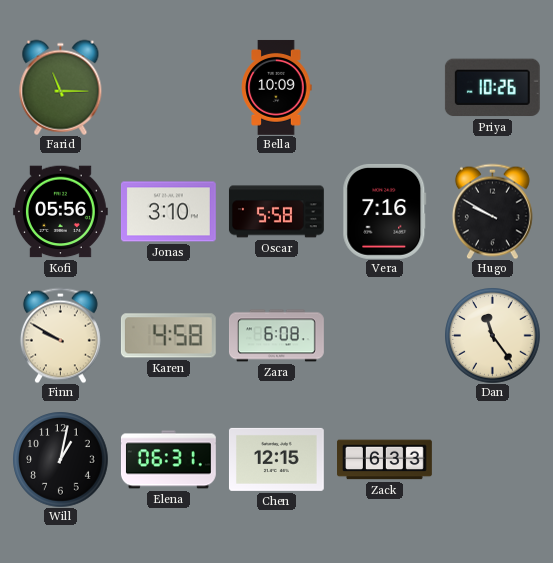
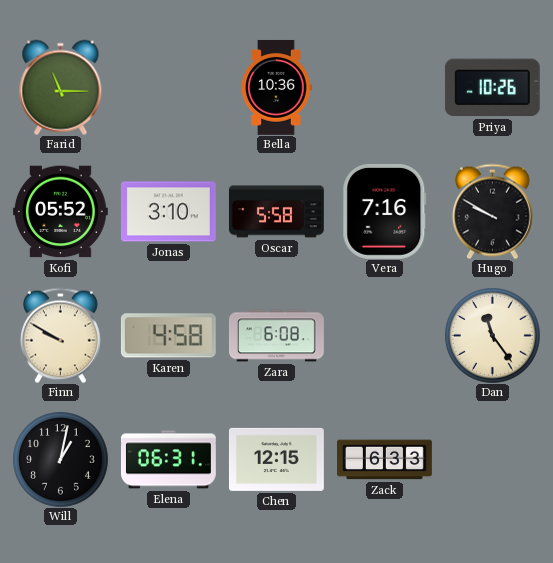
Bella: 10:09 -> 10:36 (276, 87)
Kofi: 05:56 -> 05:52 (60, 212)
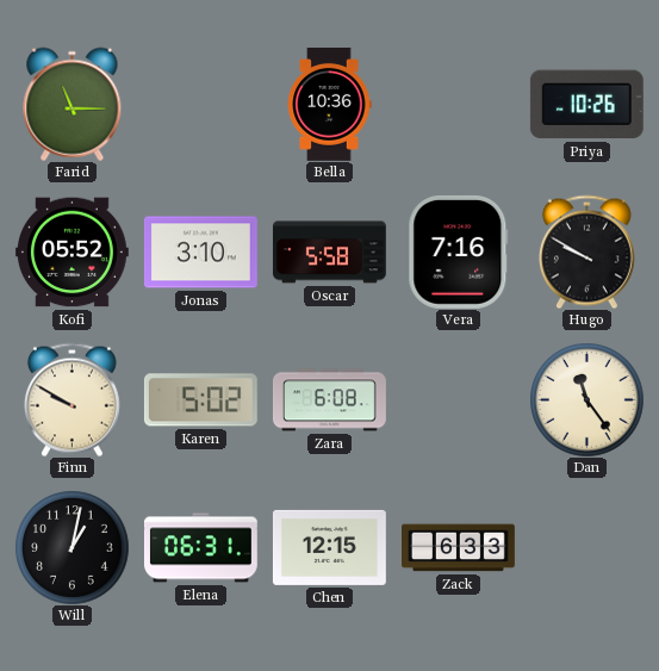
Karen: 4:58 -> 5:02 (200, 400)
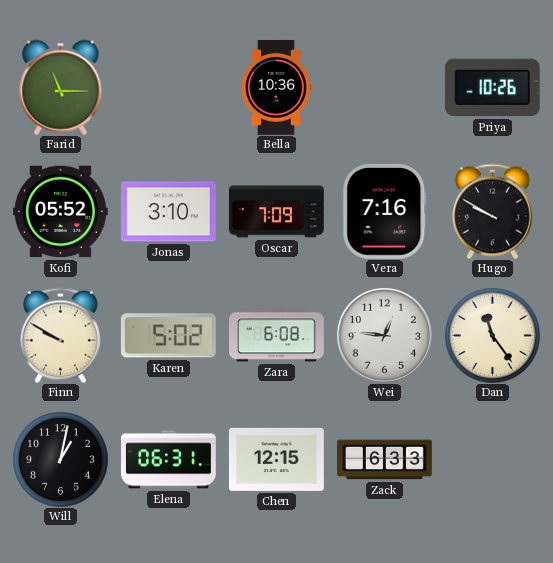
Oscar: 5:58 -> 7:09 (276, 212)
Wei: none -> 12:46 (384, 335)
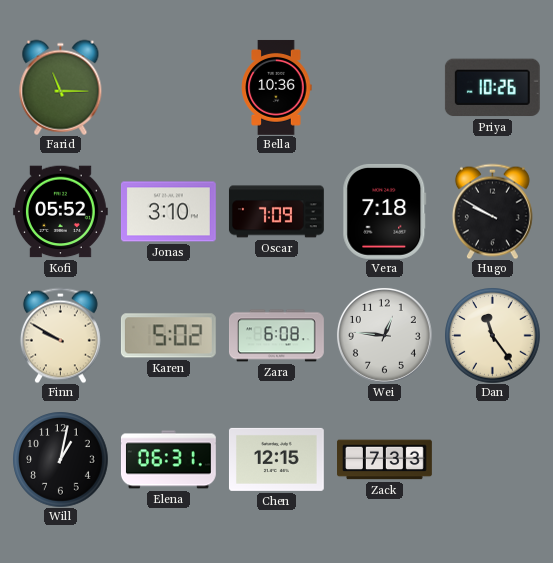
Vera: 7:16 -> 7:18 (385, 211)
Zack: 6:33 -> 7:33 (385, 460)
